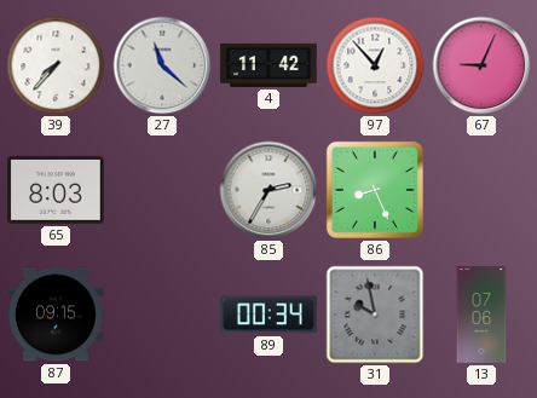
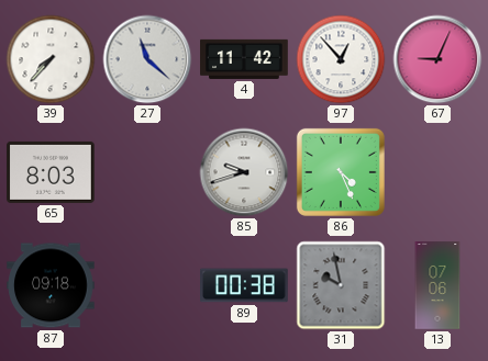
85: 2:35 -> 9:42 (244, 172)
86: 8:26 -> 4:26 (341, 172)
87: 09:15 -> 09:18 (51, 285)
89: 00:34 -> 00:38 (245, 285)
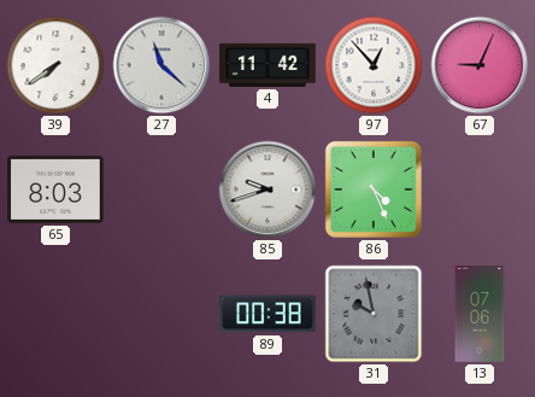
39: 7:37 -> 7:39 (55, 65)
87: 09:18 -> none (51, 285)
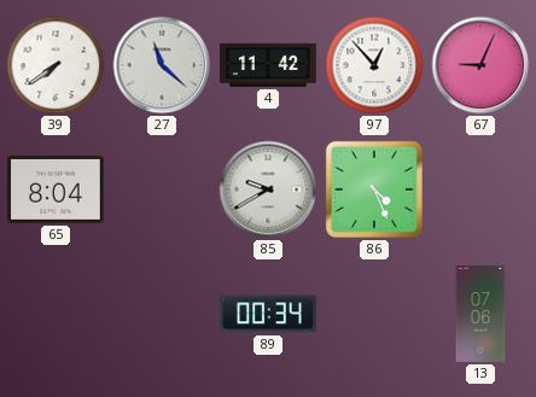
65: 8:03 -> 8:04 (57, 189)
85: 9:42 -> 9:40 (268, 189)
89: 00:38 -> 00:34 (269, 314)
31: 9:58 -> none (374, 314)
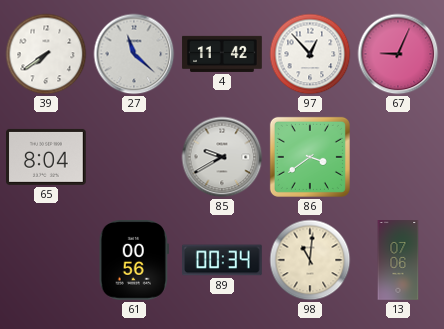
86: 4:26 -> 3:39 (310, 157)
61: none -> 00:56 (134, 261)
98: none -> 11:01 (310, 260)
